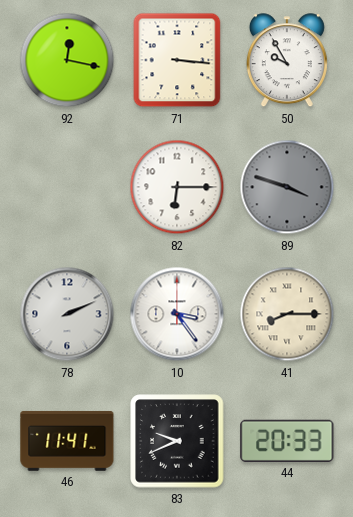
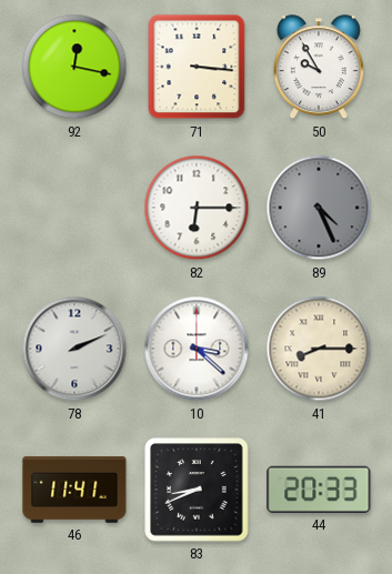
89: 3:48 -> 4:26 (319, 208)
10: 3:24 -> 3:22 (197, 349)
83: 9:41 -> 8:41 (197, 490)
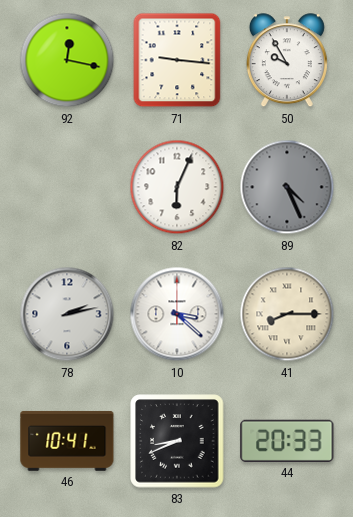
71: 3:16 -> 9:16 (177, 60)
82: 6:15 -> 6:04 (177, 187)
78: 2:11 -> 2:13 (67, 314)
46: 11:41 -> 10:41 (67, 441)
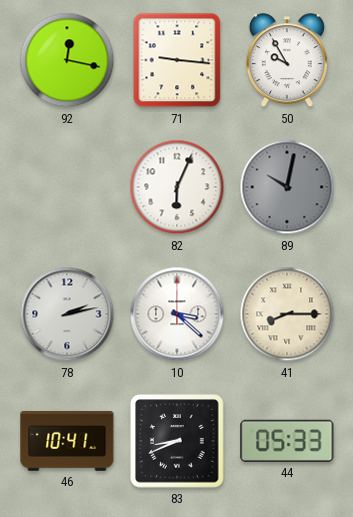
89: 4:26 -> 10:02 (287, 187)
44: 20:33 -> 05:33 (287, 441)
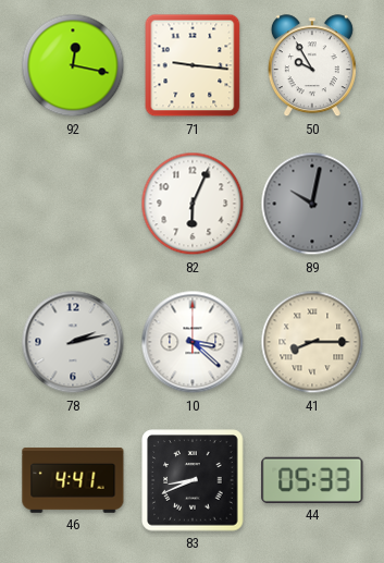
46: 10:41 -> 4:41 (73, 480)
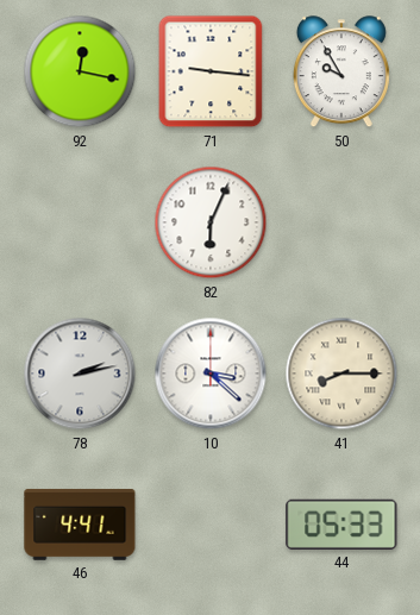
89: 10:02 -> none (312, 204)
83: 8:41 -> none (193, 480)
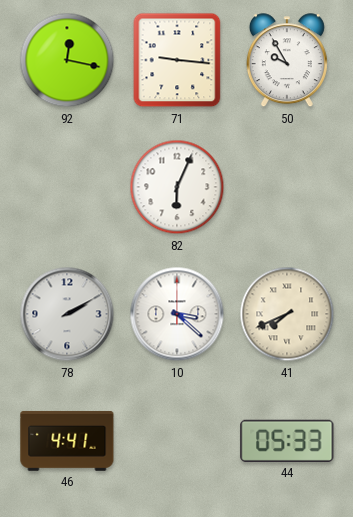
78: 2:13 -> 2:10 (67, 314)
41: 8:15 -> 7:41 (287, 314)
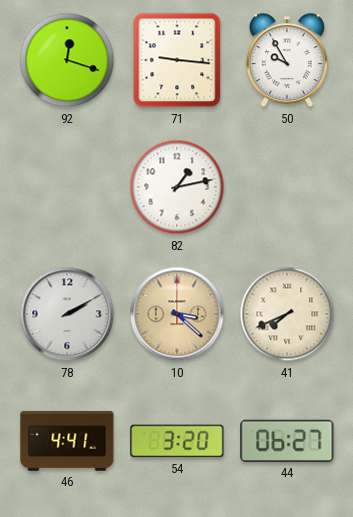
92: 12:17 -> 12:18 (67, 60)
82: 6:04 -> 1:13 (177, 187)
10 dial: white -> champagne (177, 314)
54: none -> 3:20 (177, 441)
44: 05:33 -> 06:27 (287, 441)
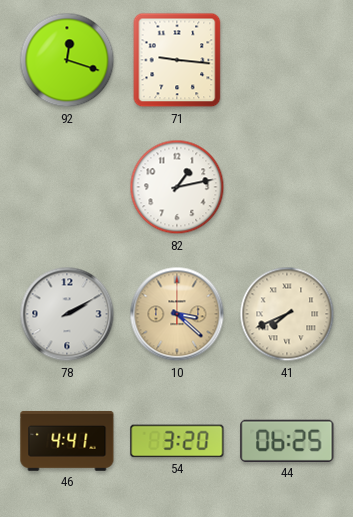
50: 9:55 -> none (287, 61)
44: 06:27 -> 06:25 (287, 441)
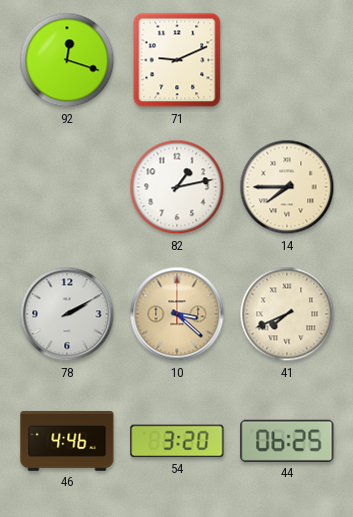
71: 9:16 -> 9:11 (177, 60)
14: none -> 7:45 (287, 187)
46: 4:41 -> 4:46 (67, 441)
